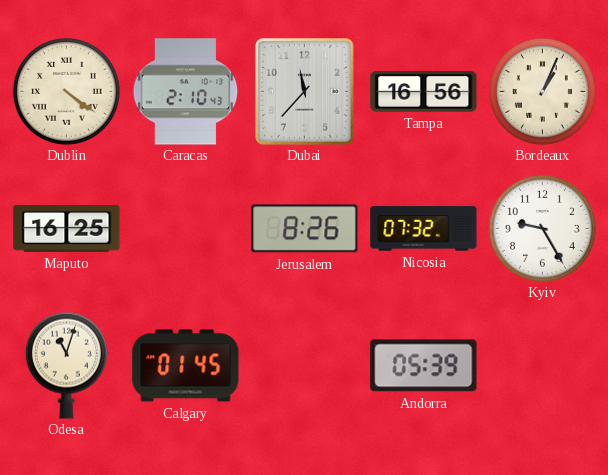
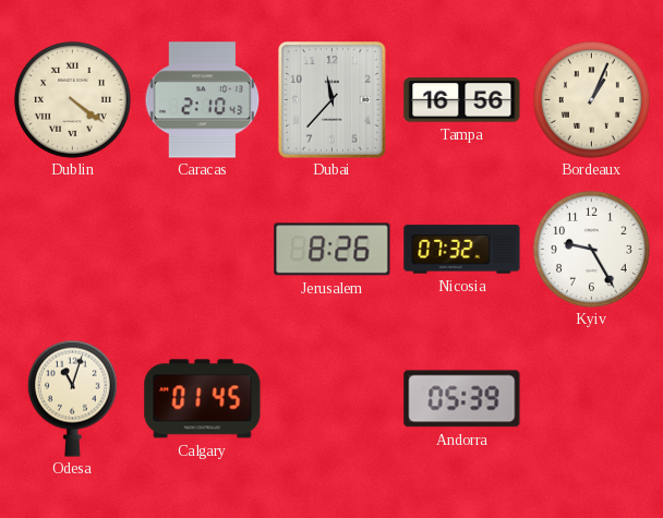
Maputo: 16:25 -> none (67, 229)
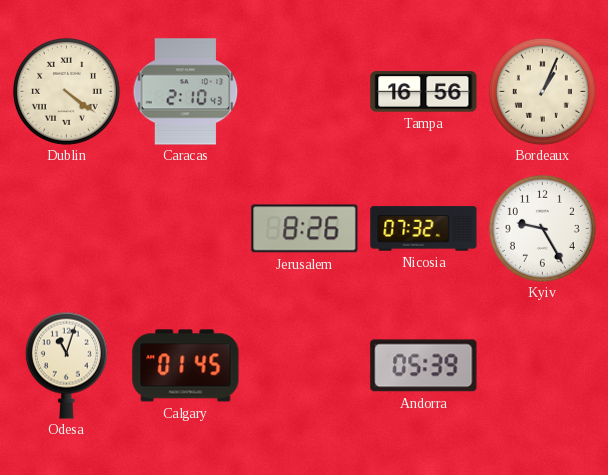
Dubai: 11:37 -> none (333, 100)
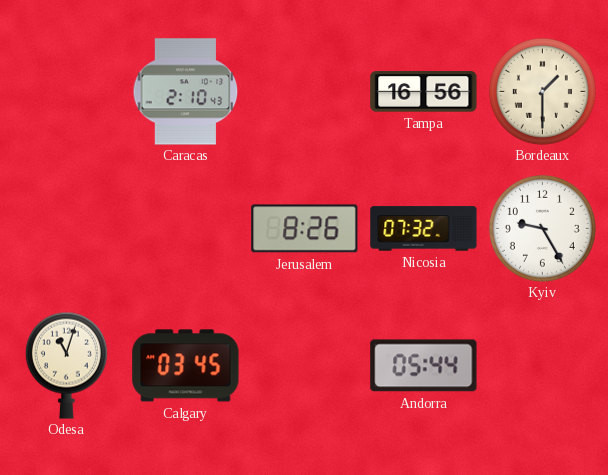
Dublin: 4:21 -> none (66, 91)
Bordeaux: 1:04 -> 1:30 (542, 91)
Calgary: 01:45 -> 03:45 (186, 366)
Andorra: 05:39 -> 05:44 (424, 366)
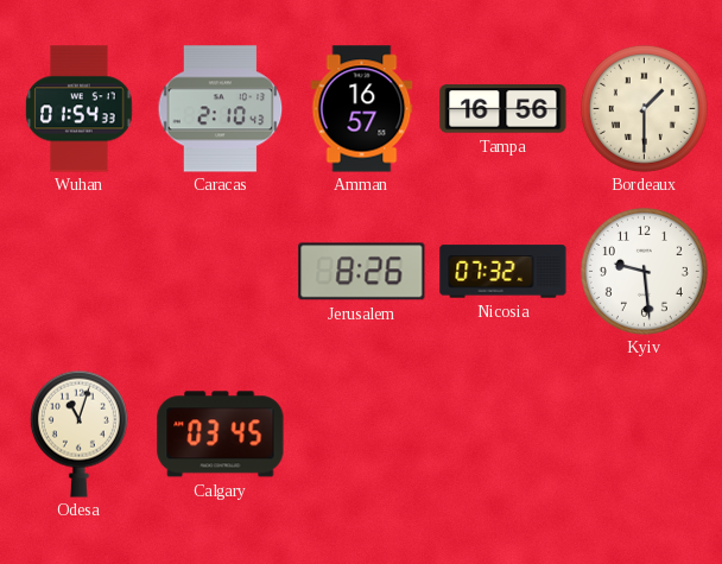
Wuhan: none -> 01:54 (80, 109)
Amman: none -> 16:57 (362, 109)
Kyiv: 9:25 -> 9:29 (644, 271)
Andorra: 05:44 -> none (424, 366)
